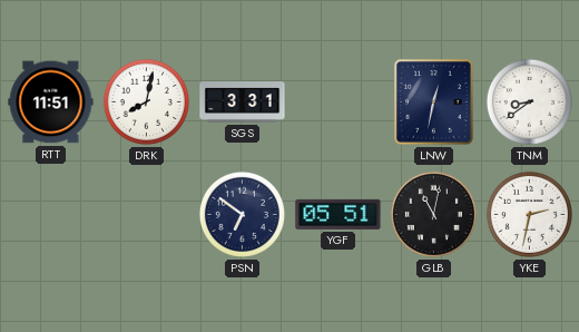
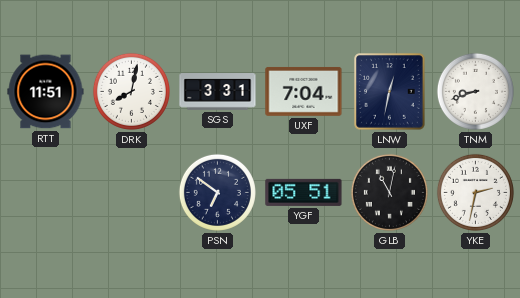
UXF: none -> 7:04 (304, 91)
TNM: 8:39 -> 8:42 (475, 91)
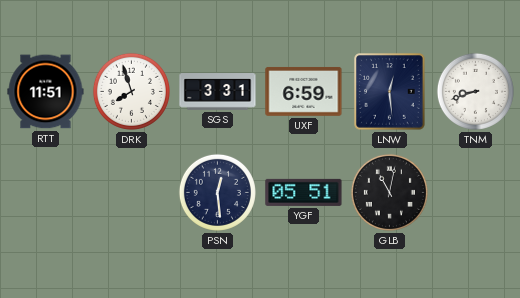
DRK: 8:02 -> 7:57 (131, 91)
UXF: 7:04 -> 6:59 (304, 91)
LNW: 12:32 -> 12:29 (390, 92)
PSN: 6:51 -> 12:29 (217, 192)
YKE: 2:32 -> none (475, 192)
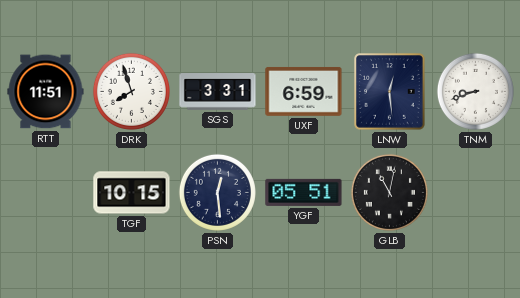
TGF: none -> 10:15 (132, 193)
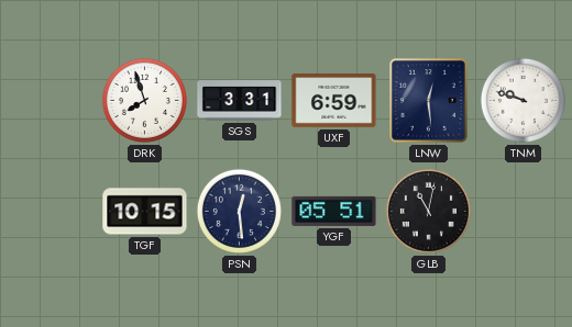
RTT: 11:51 -> none (46, 92)
TNM: 8:42 -> 9:48 (522, 100)
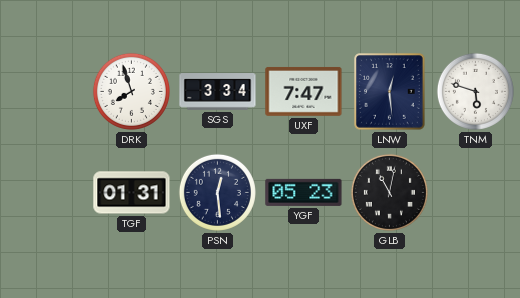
SGS: 3:31 -> 3:34 (218, 92)
UXF: 6:59 -> 7:47 (304, 91)
TNM: 9:48 -> 5:48 (475, 91)
TGF: 10:15 -> 01:31 (132, 193)
YGF: 05:51 -> 05:23 (304, 192)
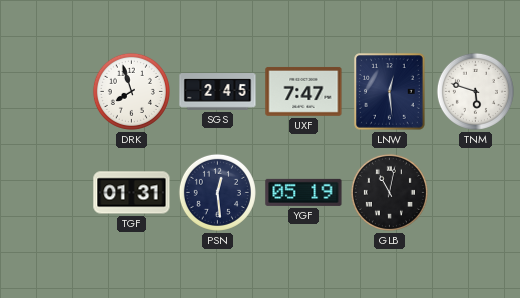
SGS: 3:34 -> 2:45 (218, 92)
YGF: 05:23 -> 05:19 (304, 192)
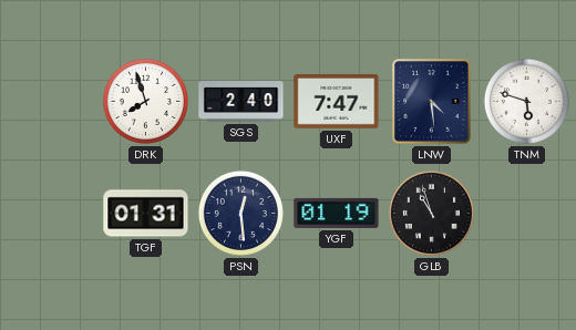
SGS: 2:45 -> 2:40 (241, 102)
LNW: 12:29 -> 4:29 (432, 102)
YGF: 05:19 -> 01:19 (337, 213)
GLB: 11:02 -> 10:57 (431, 213)
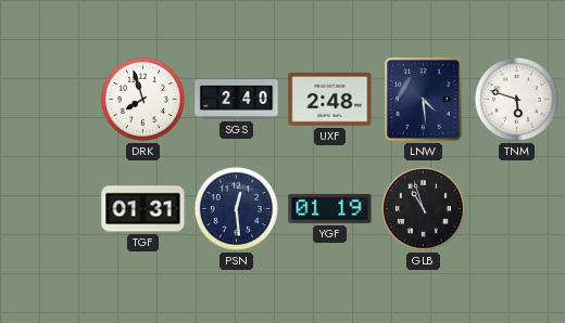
UXF: 7:47 -> 2:48 (330, 99)
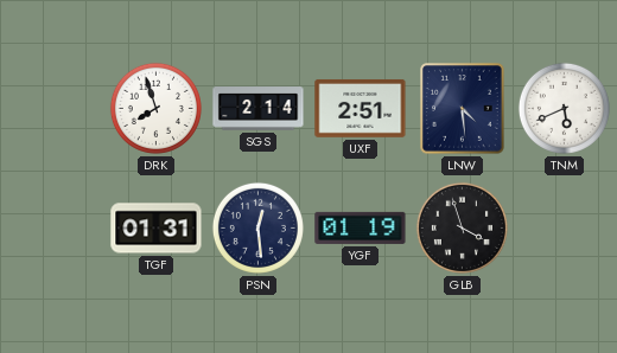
SGS: 2:40 -> 2:14 (259, 109)
UXF: 2:48 -> 2:51 (361, 108)
TNM: 5:48 -> 5:41 (564, 108)
GLB: 10:57 -> 3:57 (462, 227)
